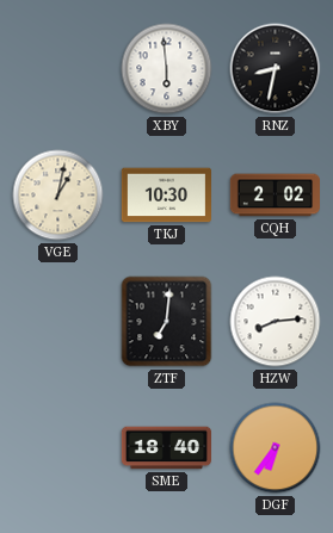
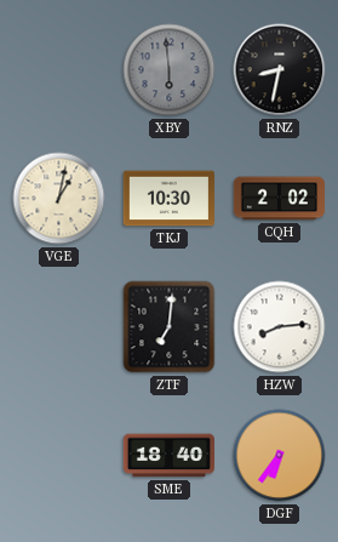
XBY dial: white -> grey (170, 70)
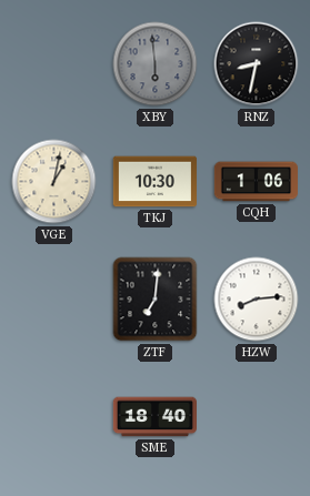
CQH: 2:02 -> 1:06 (256, 182)
DGF: 6:36 -> none (280, 456)
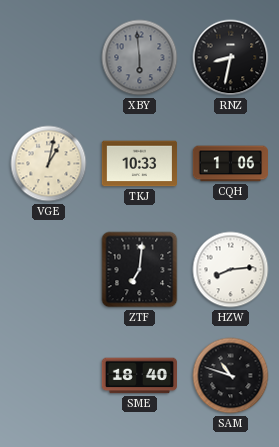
TKJ: 10:30 -> 10:33 (139, 164)
SAM: none -> 10:48 (231, 376)
